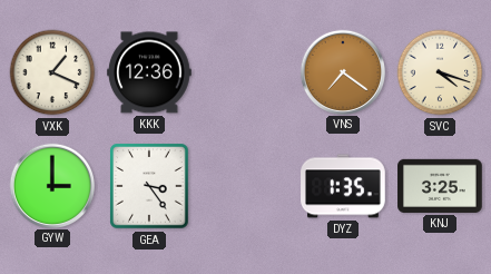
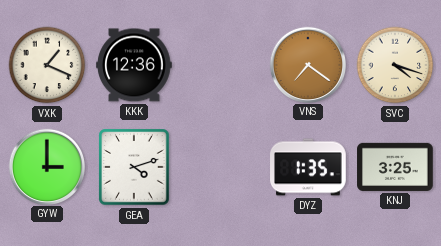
GEA: 3:24 -> 4:12 (134, 167)
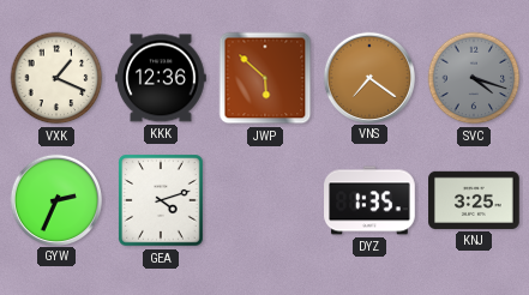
JWP: none -> 5:52 (265, 78)
SVC dial: cream -> grey (474, 78)
GYW: 3:00 -> 2:34 (55, 199)
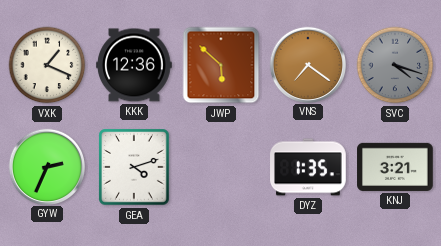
KNJ: 3:25 -> 3:21 (395, 167)
